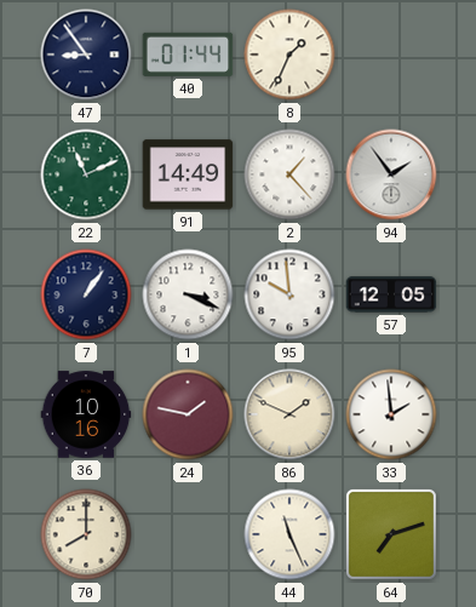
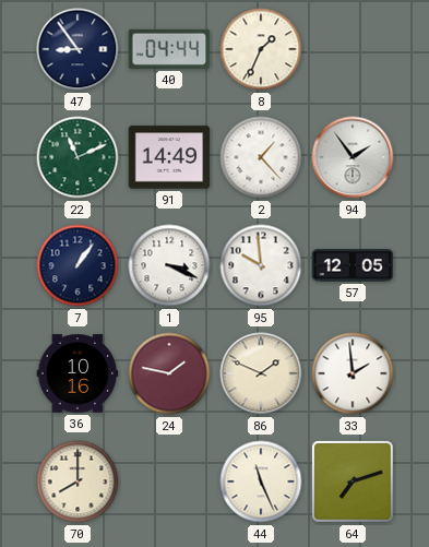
40: 01:44 -> 04:44 (169, 49)
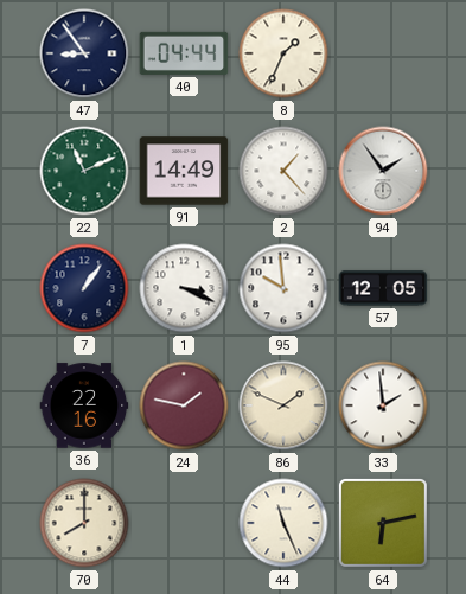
36: 10:16 -> 22:16 (84, 405)
64: 7:12 -> 6:13 (383, 523)
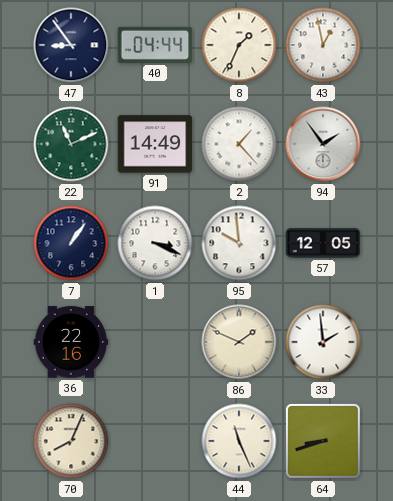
43: none -> 12:58 (323, 45)
24: 1:47 -> none (184, 405)
70: 8:00 -> 8:04 (71, 441)
64: 6:13 -> 8:42 (323, 441)
